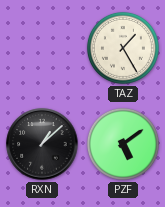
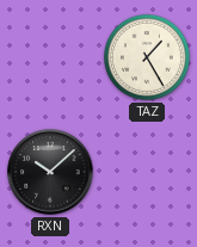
RXN: 1:08 -> 10:08 (50, 172)
PZF: 5:09 -> none (123, 144)
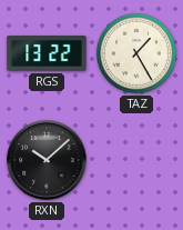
RGS: none -> 13:22 (47, 53)
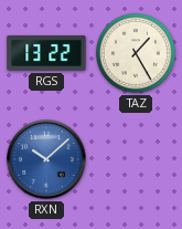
RXN dial: black -> blue (46, 159)
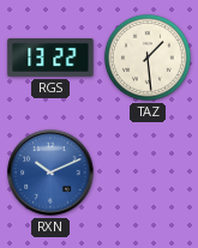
TAZ: 1:25 -> 1:29 (148, 58)
RXN: 10:08 -> 10:11 (50, 173)
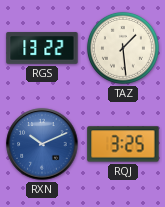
RQJ: none -> 3:25 (123, 144)
